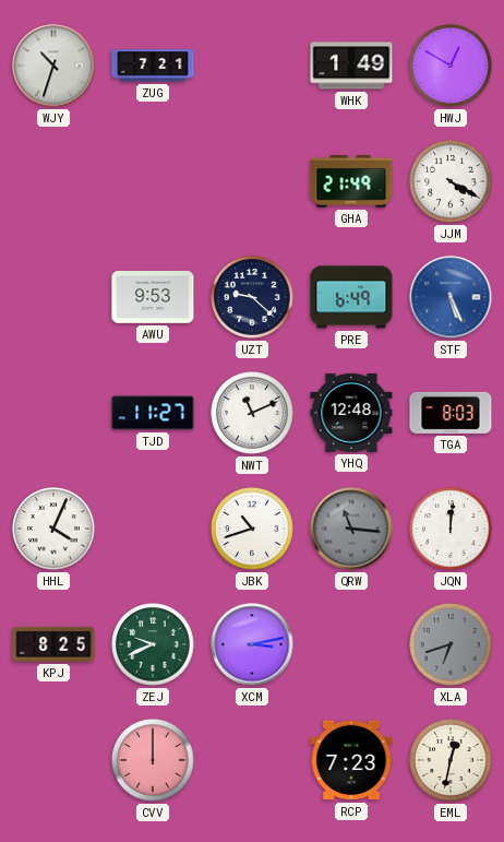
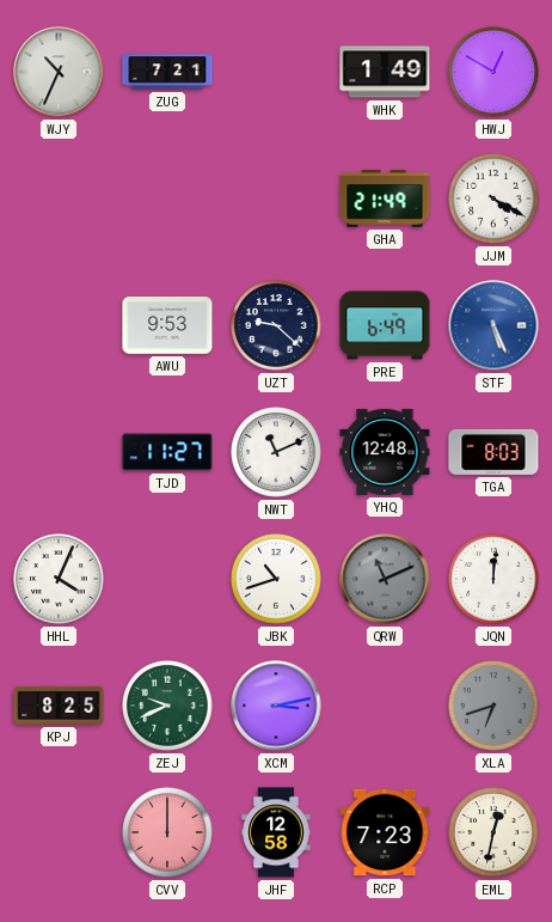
WJY: 10:33 -> 10:34 (59, 72)
QRW: 11:16 -> 11:11 (385, 579)
JHF: none -> 12:58 (276, 832)
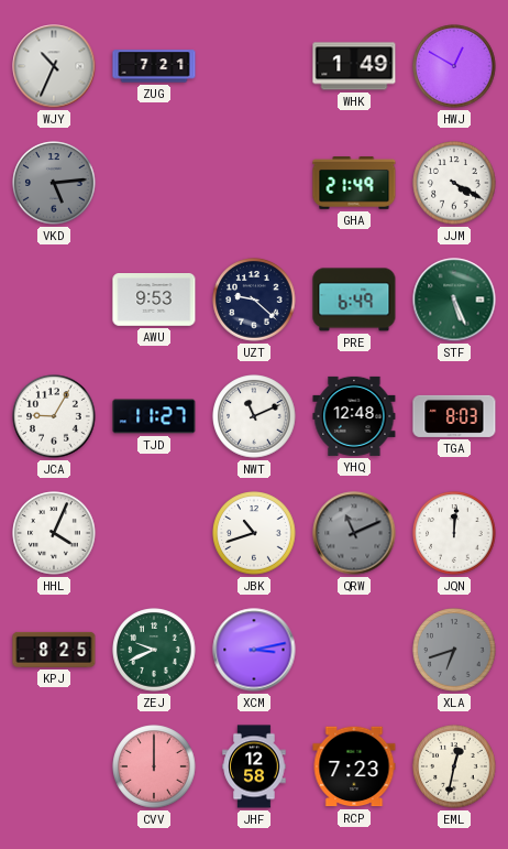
VKD: none -> 5:14 (54, 183)
STF dial: blue -> green (454, 300)
JCA: none -> 9:05 (54, 416)
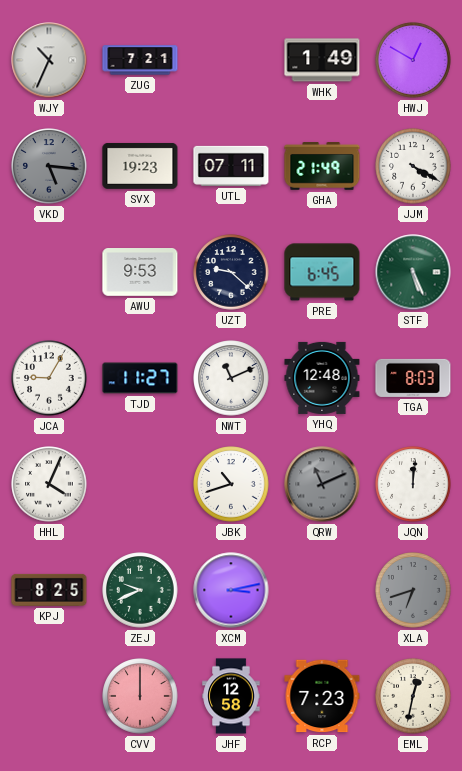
VKD: 5:14 -> 5:16 (49, 166)
SVX: none -> 19:23 (140, 166)
UTL: none -> 07:11 (231, 166)
PRE: 6:49 -> 6:45 (322, 272)
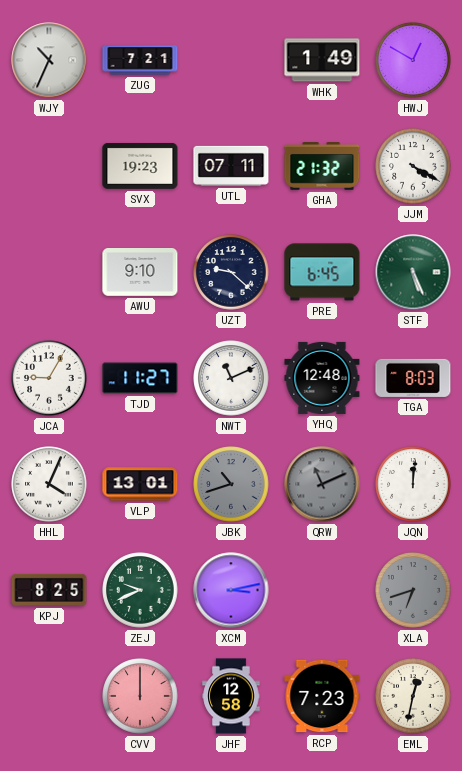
VKD: 5:16 -> none (49, 166)
GHA: 21:49 -> 21:32 (322, 166)
AWU: 9:53 -> 9:10 (140, 273)
VLP: none -> 13:01 (140, 484)
JBK dial: white -> grey (231, 484)
